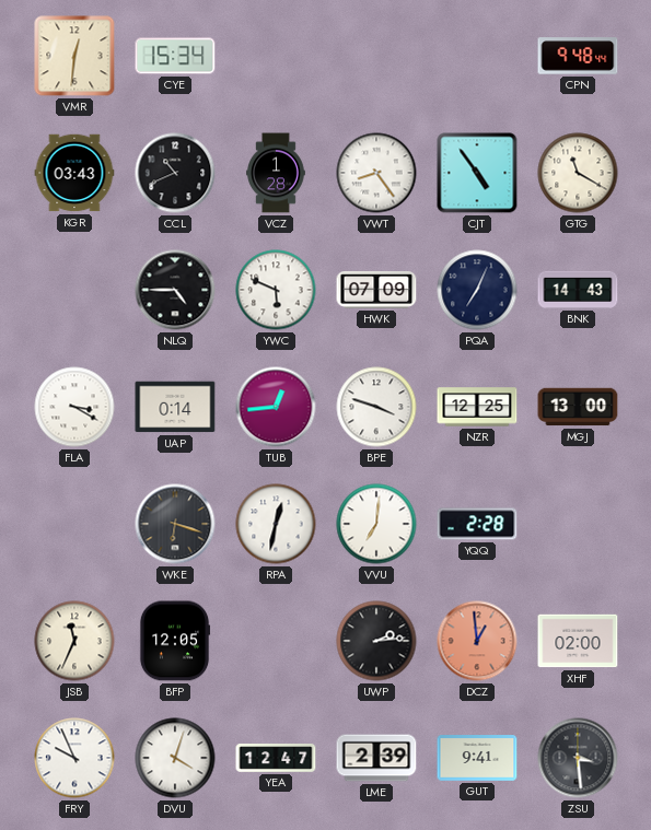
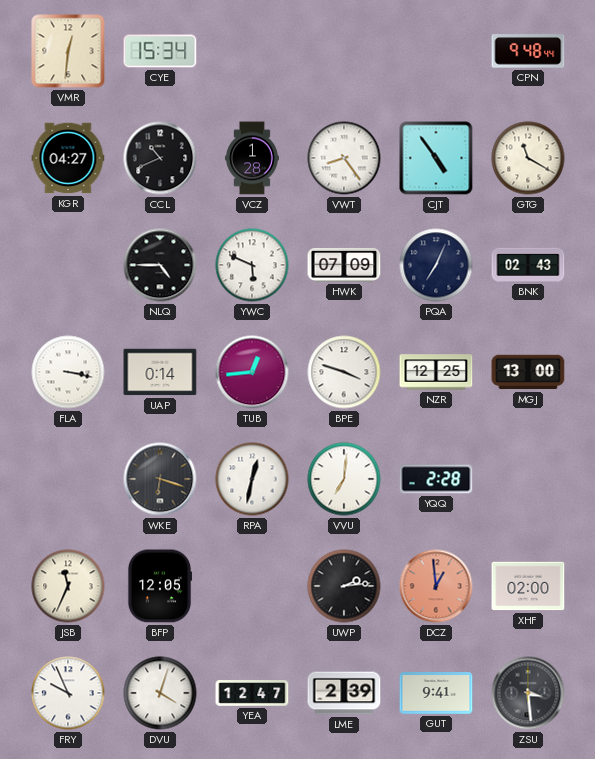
KGR: 03:43 -> 04:27 (68, 158)
BNK: 14:43 -> 02:43 (528, 265)
FLA: 3:20 -> 3:17 (68, 372)
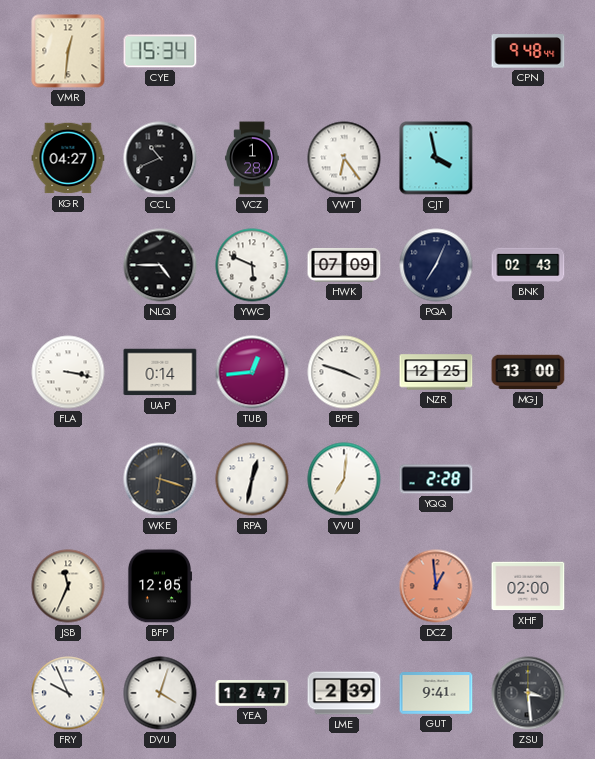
VWT: 8:24 -> 6:24 (344, 158)
CJT: 4:54 -> 3:58 (436, 158)
GTG: 11:20 -> none (528, 158)
UWP: 2:14 -> none (344, 586)
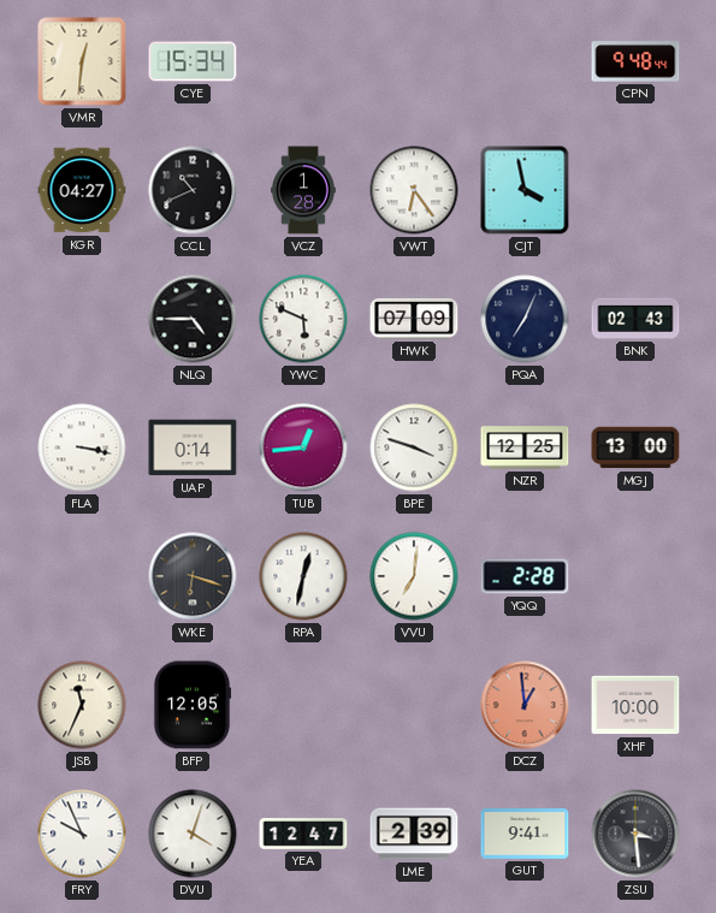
XHF: 02:00 -> 10:00 (635, 705)
